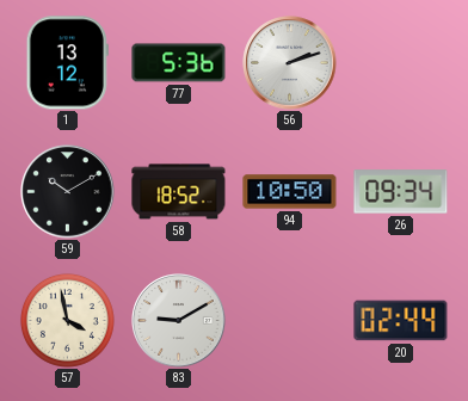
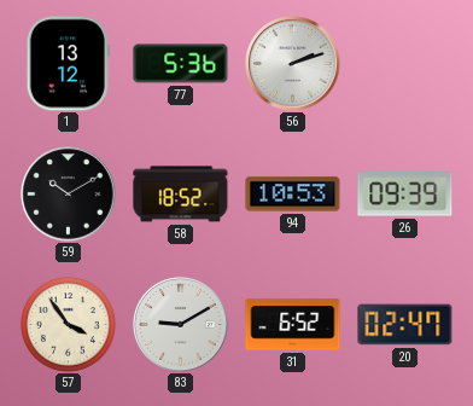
94: 10:50 -> 10:53 (293, 195)
26: 09:34 -> 09:39 (405, 195)
57: 3:58 -> 3:54 (68, 324)
31: none -> 6:52 (293, 325)
20: 02:44 -> 02:47 (405, 325)
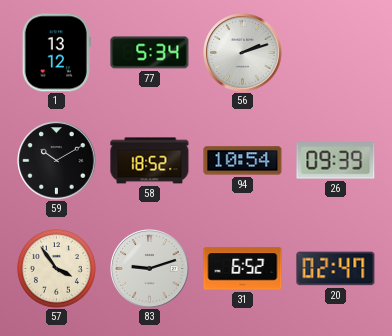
77: 5:36 -> 5:34 (150, 53)
94: 10:53 -> 10:54 (243, 161)
83: 9:10 -> 9:12 (150, 269)
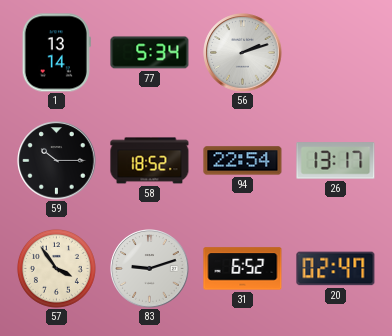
1: 13:12 -> 13:14 (56, 53)
59: 10:10 -> 10:15 (57, 161)
94: 10:54 -> 22:54 (243, 161)
26: 09:39 -> 13:17 (336, 161)
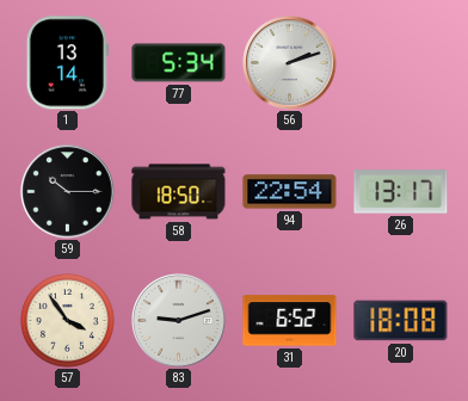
58: 18:52 -> 18:50 (179, 192)
20: 02:47 -> 18:08 (401, 321)
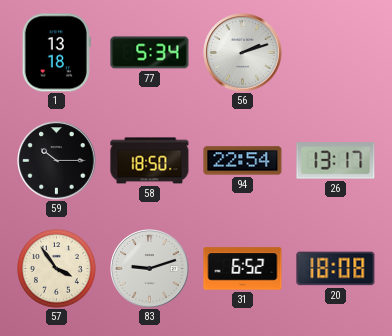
1: 13:14 -> 13:18 (56, 53)
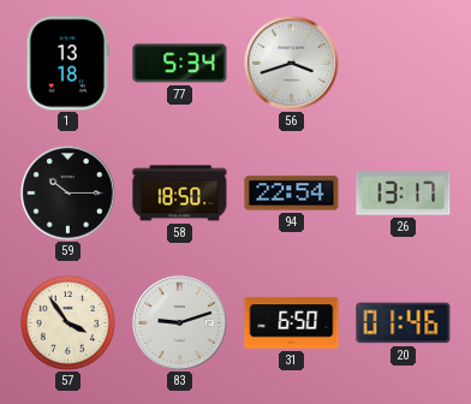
56: 2:12 -> 3:42 (292, 64)
31: 6:52 -> 6:50 (292, 323)
20: 18:08 -> 01:46 (404, 323)
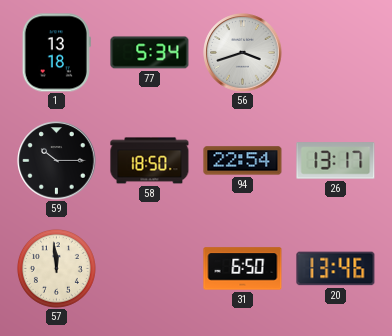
57: 3:54 -> 11:59 (56, 268)
83: 9:12 -> none (180, 323)
20: 01:46 -> 13:46 (336, 269)
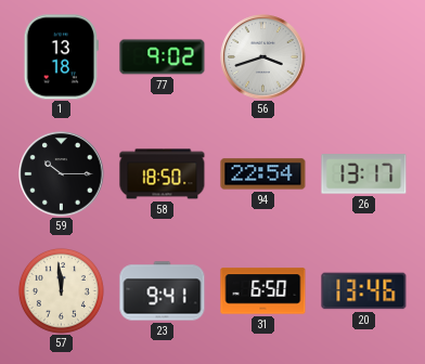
77: 5:34 -> 9:02 (163, 57)
23: none -> 9:41 (163, 291)
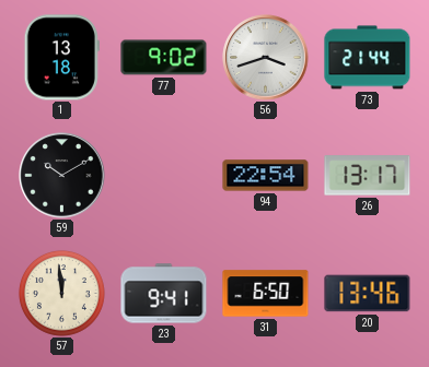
73: none -> 21:44 (368, 58)
59: 10:15 -> 10:10 (62, 176)
58: 18:50 -> none (163, 174)
